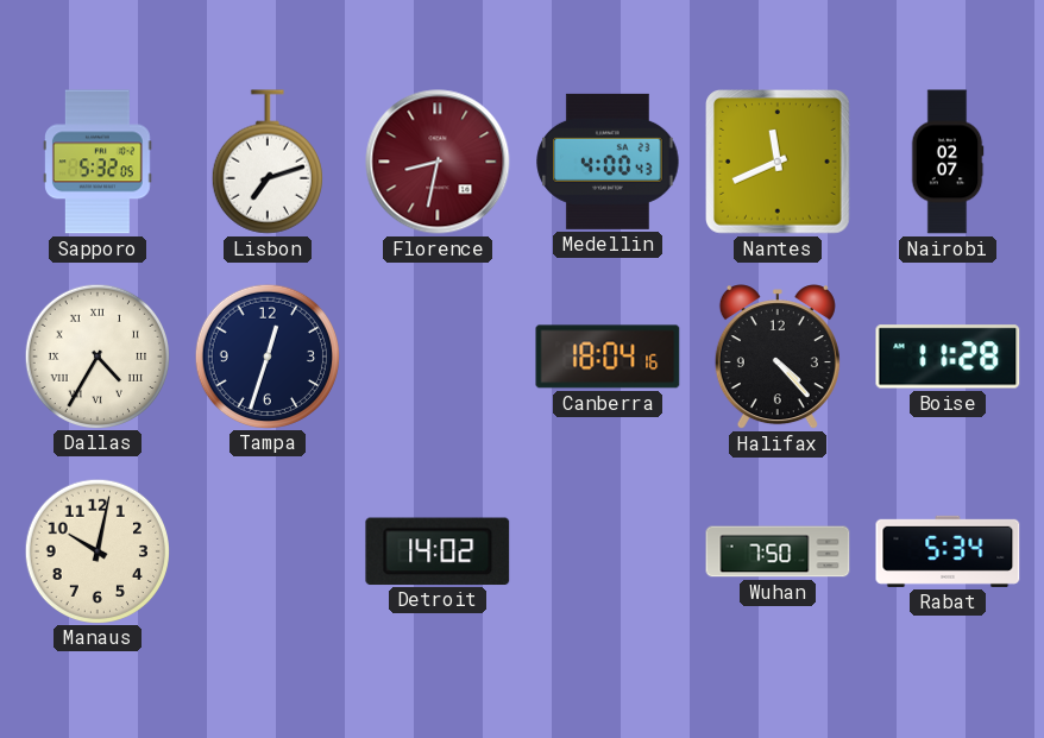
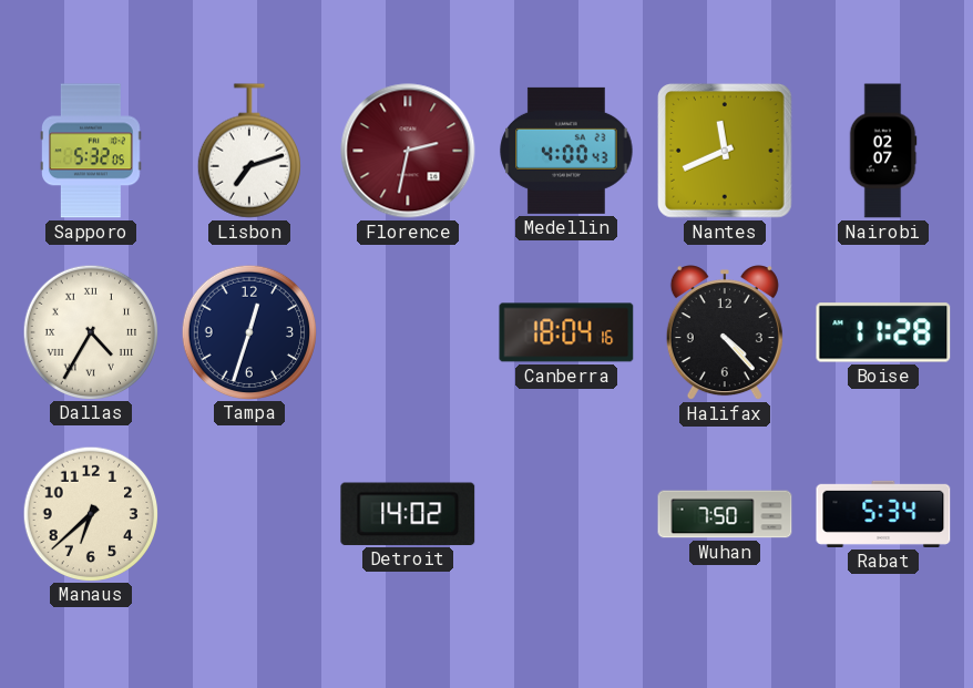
Florence: 8:32 -> 2:32 (408, 151)
Manaus: 10:02 -> 6:38 (90, 513)
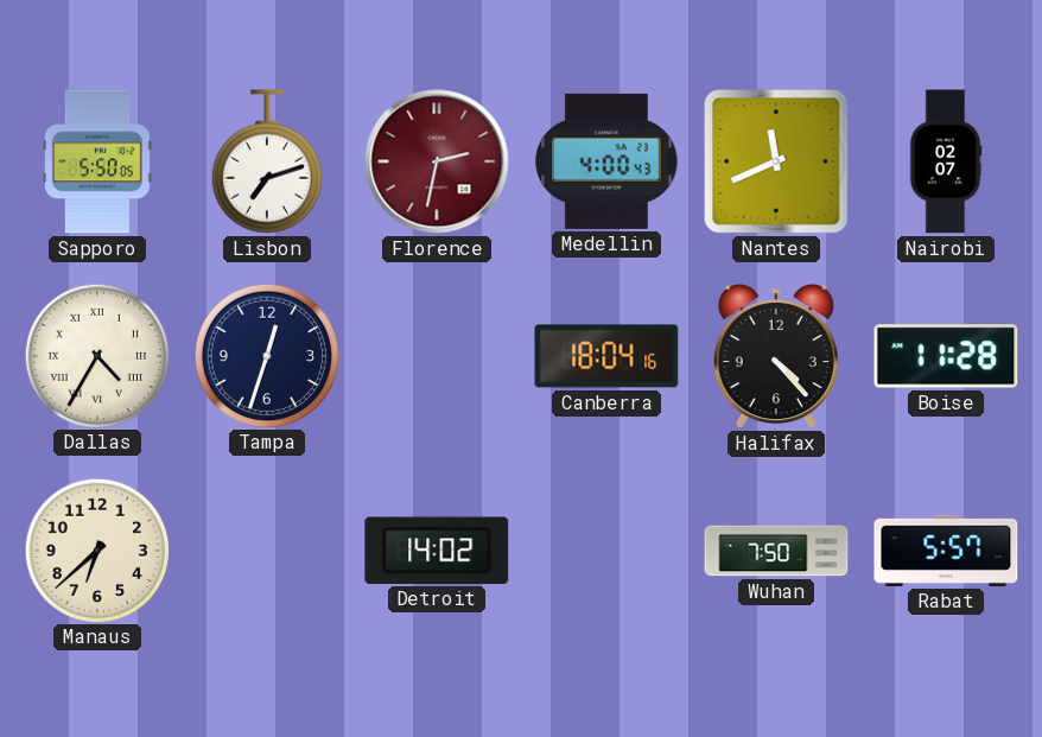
Sapporo: 5:32 -> 5:50 (99, 161)
Rabat: 5:34 -> 5:57 (946, 551)
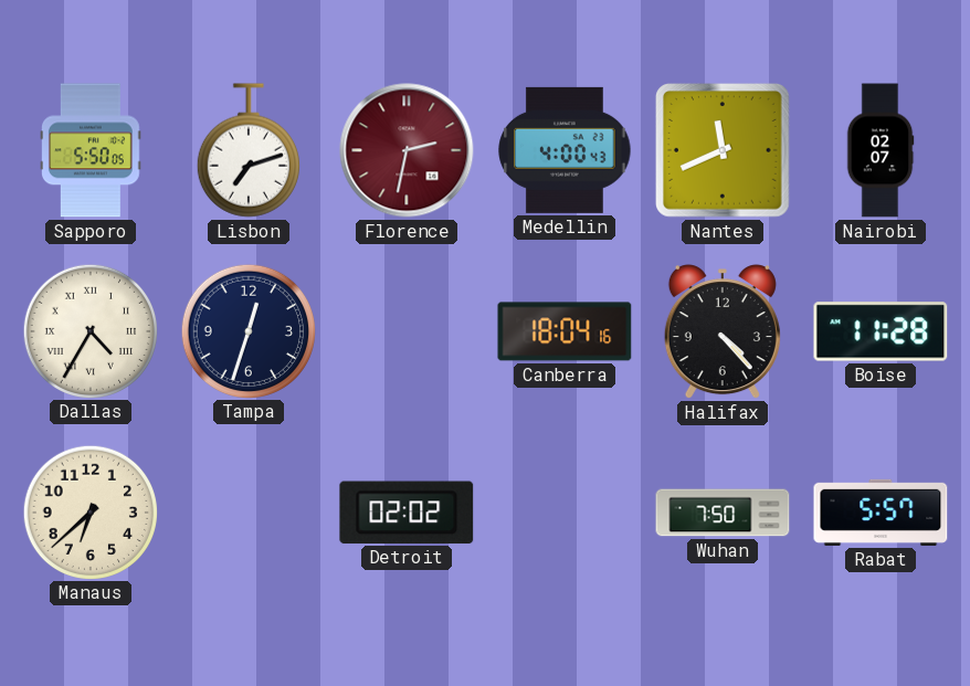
Detroit: 14:02 -> 02:02 (407, 513)
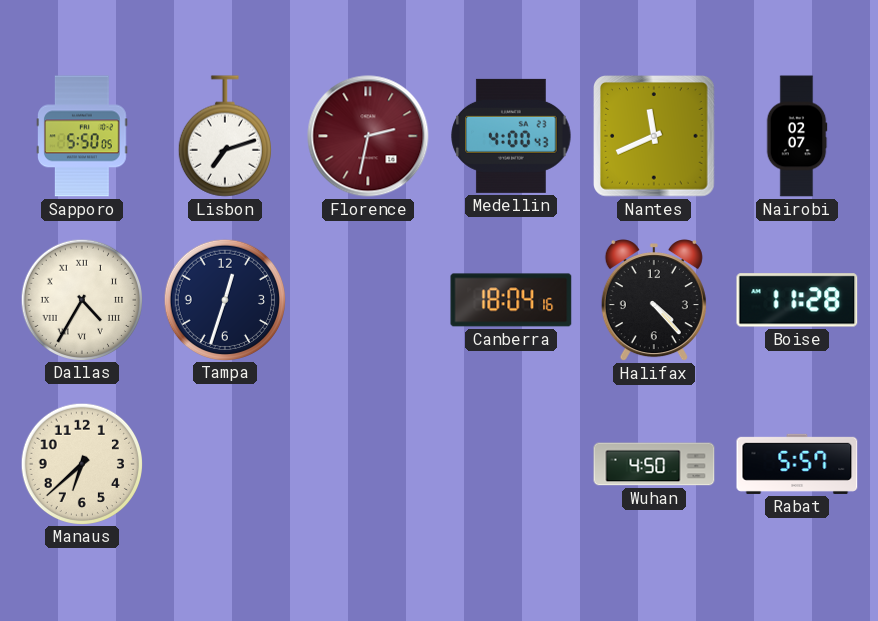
Detroit: 02:02 -> none (407, 513)
Wuhan: 7:50 -> 4:50 (654, 464)
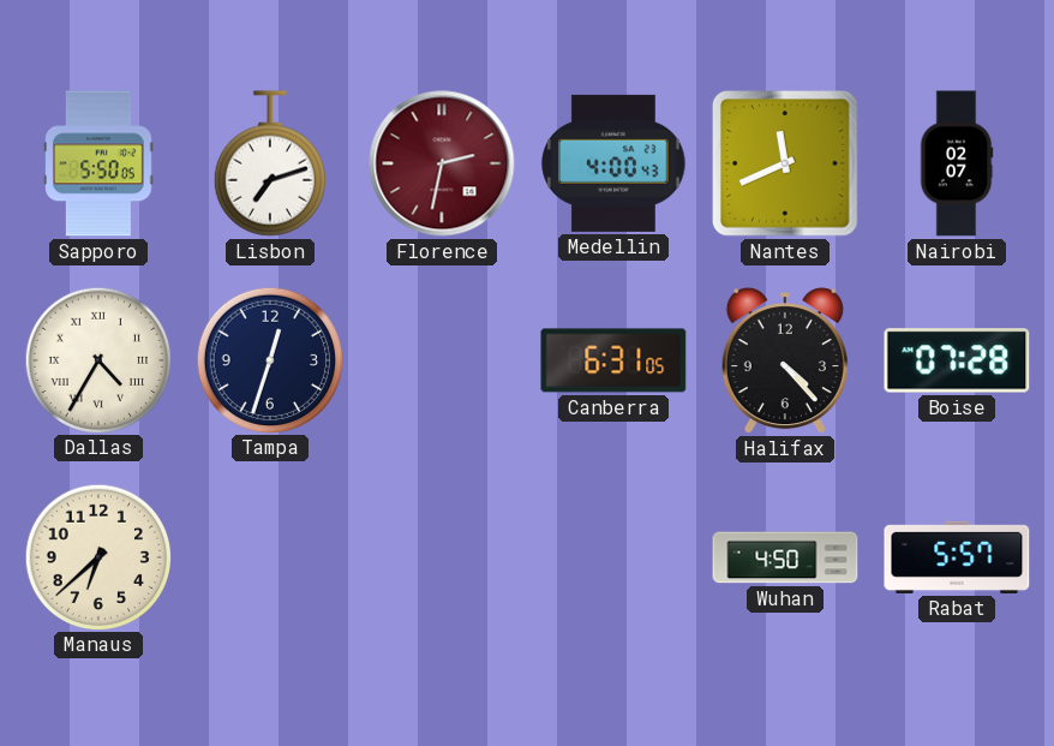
Canberra: 18:04 -> 6:31 (613, 360)
Boise: 11:28 -> 07:28 (957, 360)
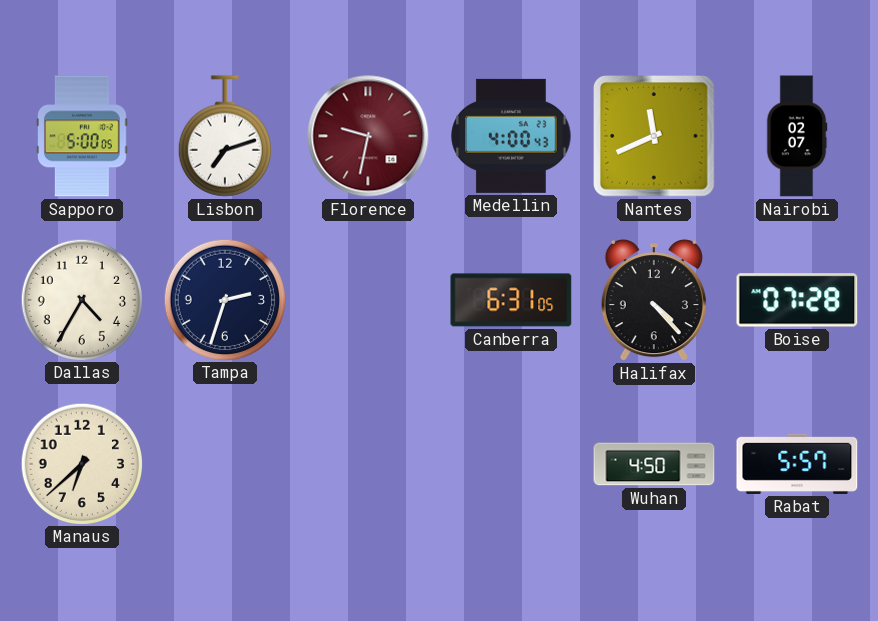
Sapporo: 5:50 -> 5:00 (83, 136)
Florence: 2:32 -> 9:32 (368, 136)
Dallas numerals: Roman -> Arabic (81, 299)
Tampa: 12:33 -> 2:33 (224, 299)
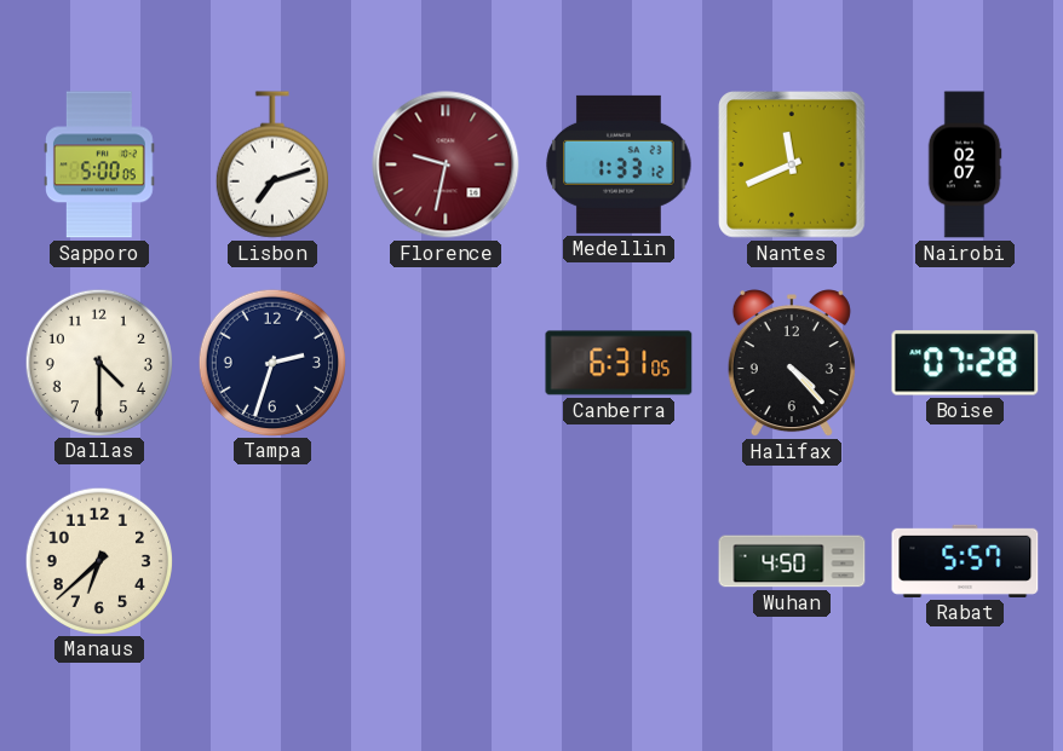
Medellin: 4:00 -> 1:33 (619, 164)
Dallas: 4:35 -> 4:30 (98, 362)
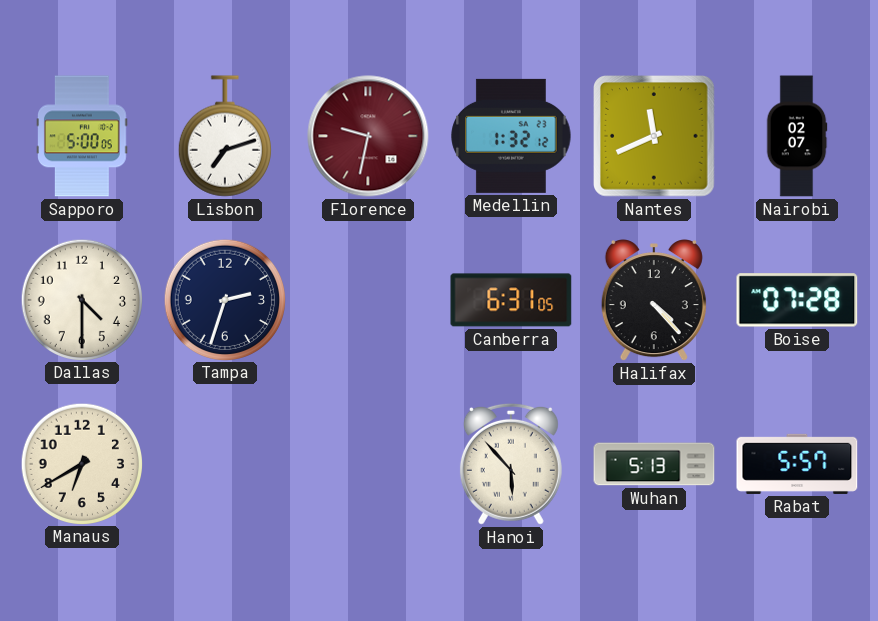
Medellin: 1:33 -> 1:32 (511, 136)
Manaus: 6:38 -> 6:40 (81, 463)
Hanoi: none -> 5:53 (511, 464)
Wuhan: 4:50 -> 5:13 (654, 464)
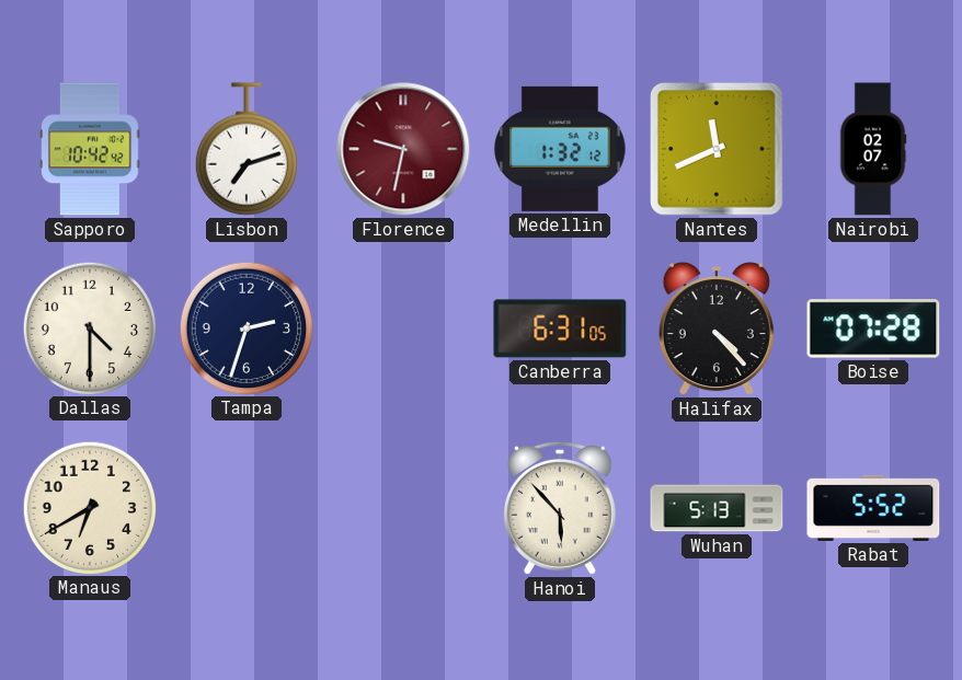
Sapporo: 5:00 -> 10:42 (91, 149)
Rabat: 5:57 -> 5:52 (873, 508)
